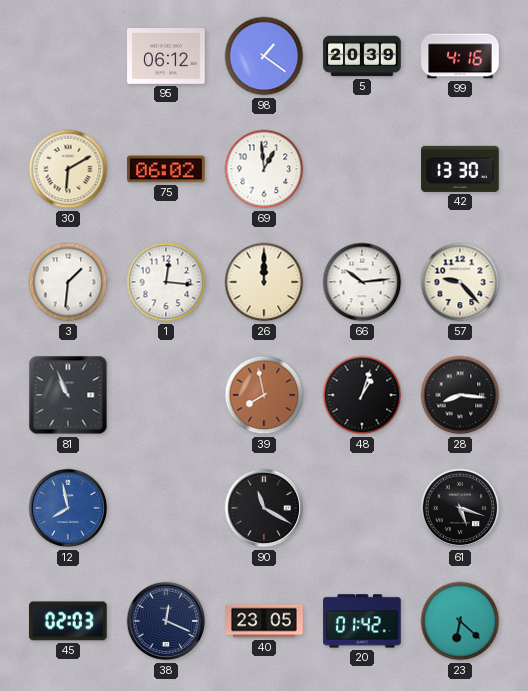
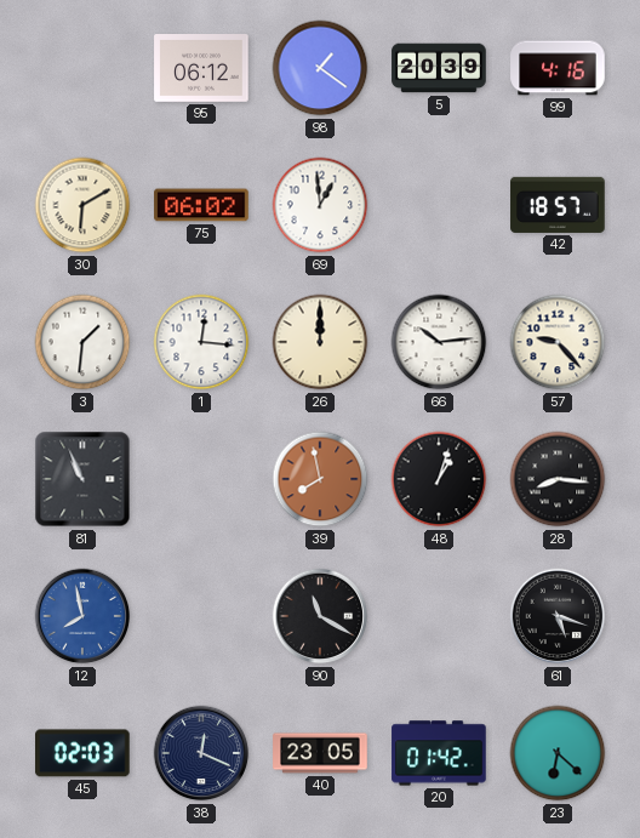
42: 13:30 -> 18:57 (558, 205)
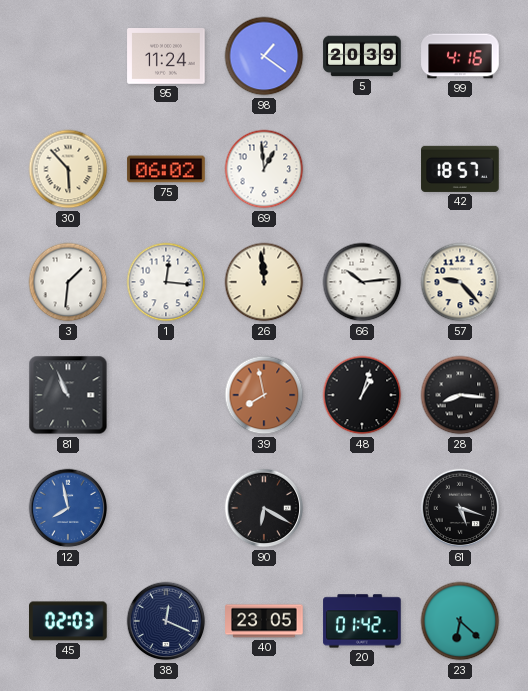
95: 06:12 -> 11:24 (166, 57)
30: 6:10 -> 5:53 (68, 169)
26: 12:00 -> 11:59 (264, 282)
90: 11:20 -> 6:20 (264, 508)
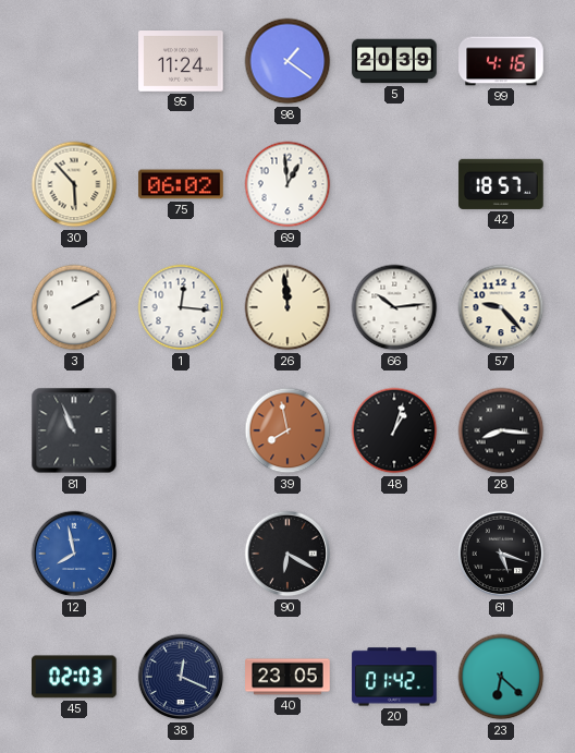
3: 1:31 -> 2:10 (74, 307)
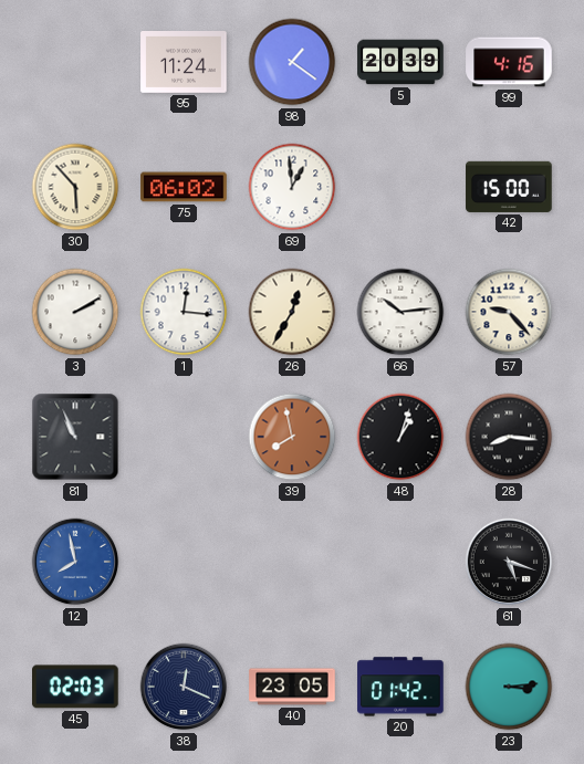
42: 18:57 -> 15:00 (509, 187)
26: 11:59 -> 12:35 (292, 312)
90: 6:20 -> none (287, 554)
23: 6:22 -> 3:14 (509, 687)
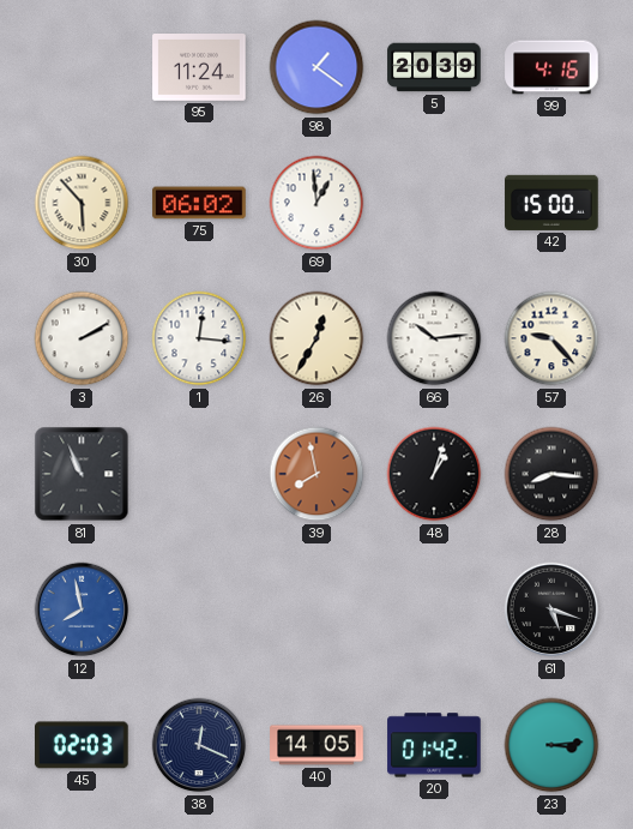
40: 23:05 -> 14:05 (316, 745)
